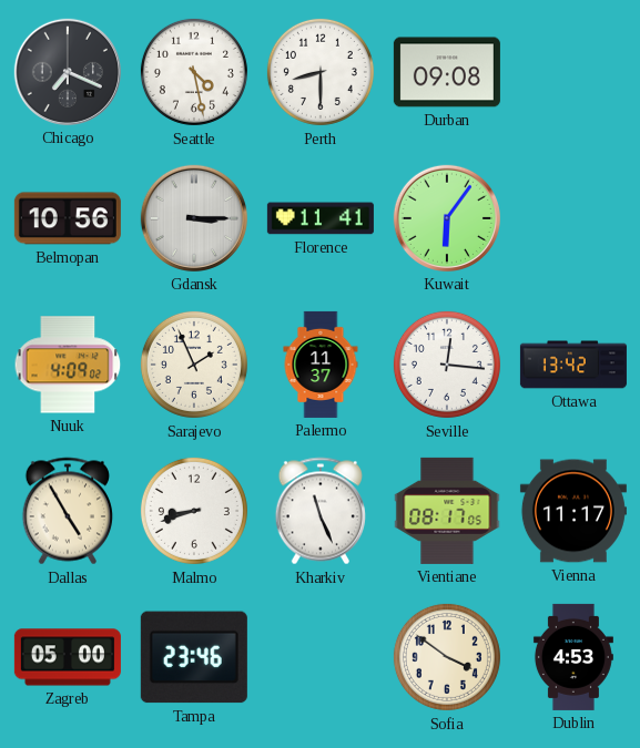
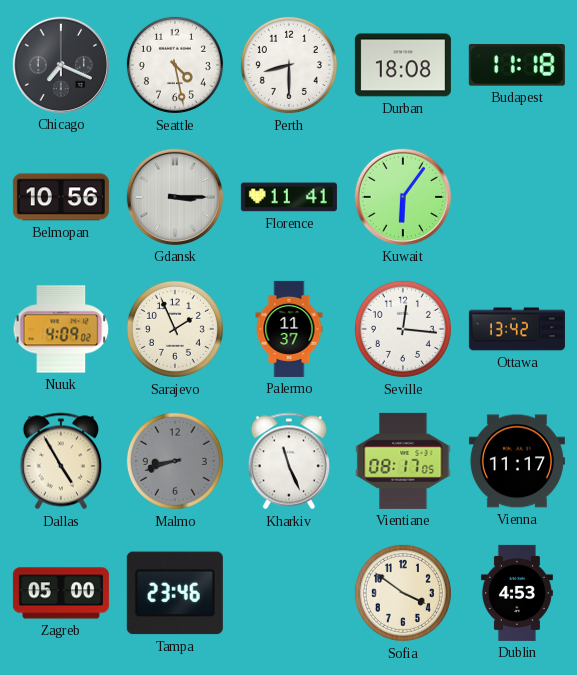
Durban: 09:08 -> 18:08 (403, 65)
Budapest: none -> 11:18 (517, 65)
Malmo dial: white -> grey (175, 461)
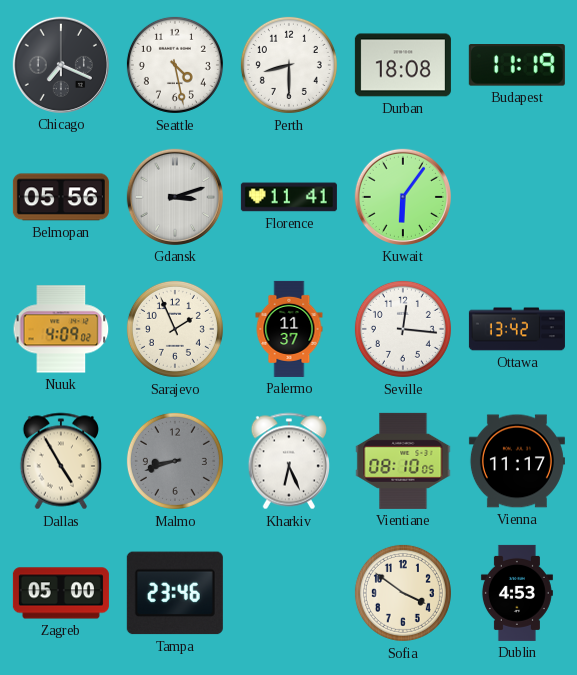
Budapest: 11:18 -> 11:19 (517, 65)
Belmopan: 10:56 -> 05:56 (61, 197)
Gdansk: 3:15 -> 3:12 (175, 197)
Kharkiv: 11:26 -> 6:26 (289, 461)
Vientiane: 08:17 -> 08:10 (403, 461)
